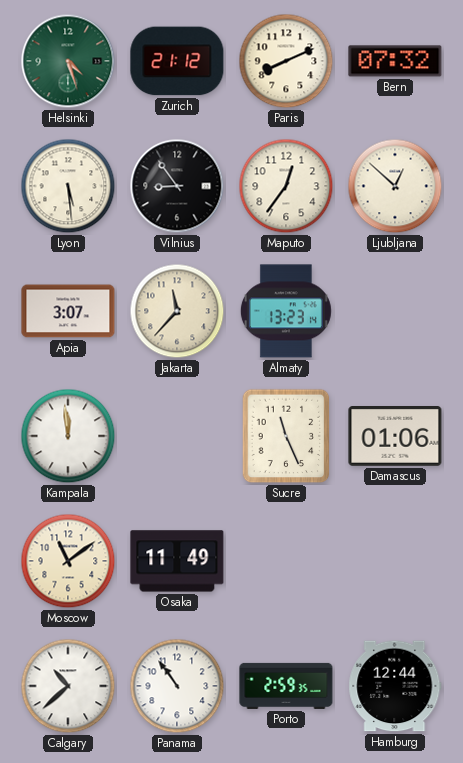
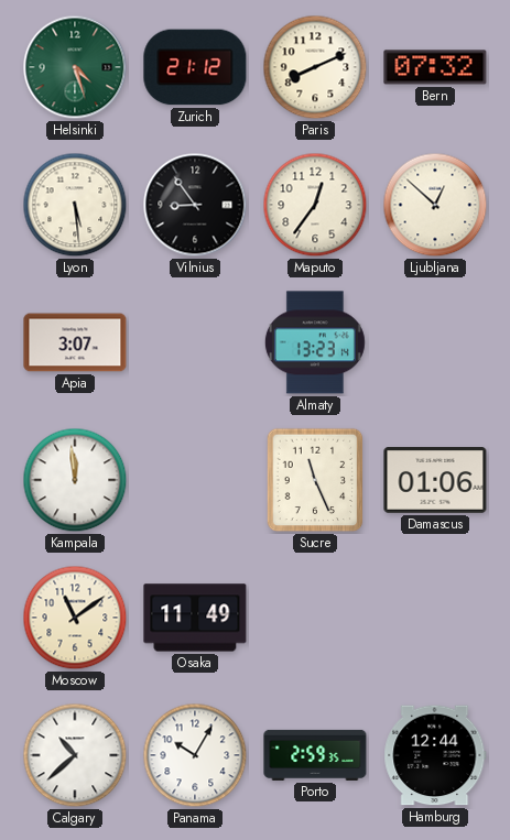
Jakarta: 11:37 -> none (177, 311)
Panama: 10:54 -> 10:05 (195, 755)
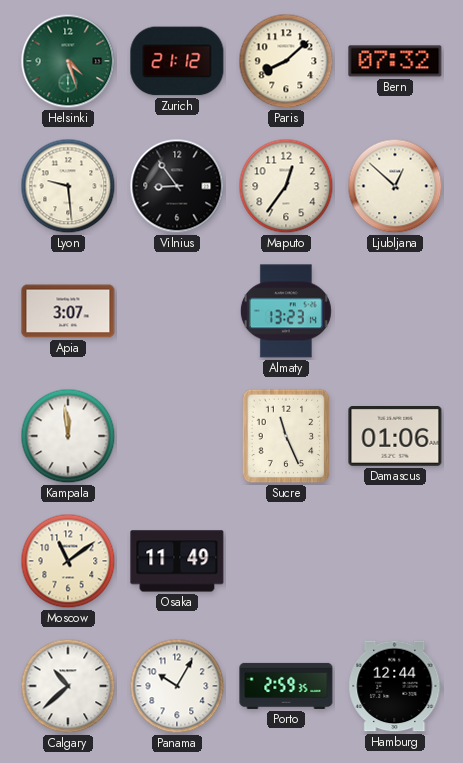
Paris: 8:11 -> 8:08 (286, 61)
Lyon: 5:29 -> 9:29 (68, 186)
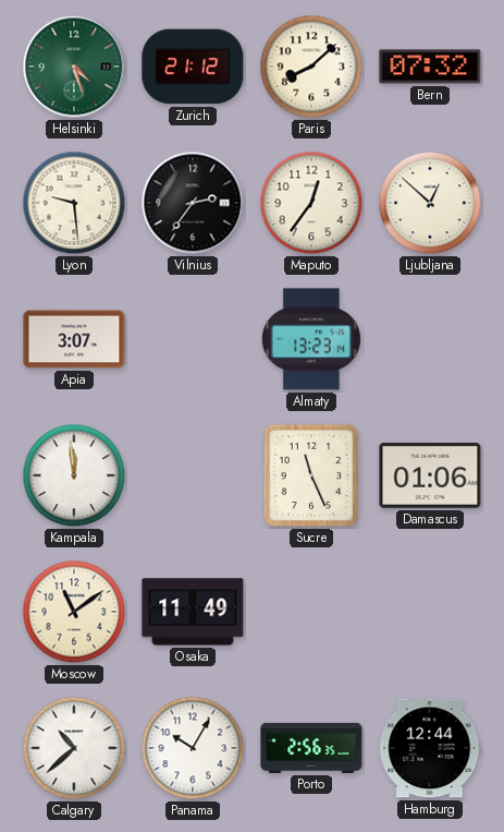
Vilnius: 8:54 -> 2:36 (193, 203)
Porto: 2:59 -> 2:56 (311, 748)
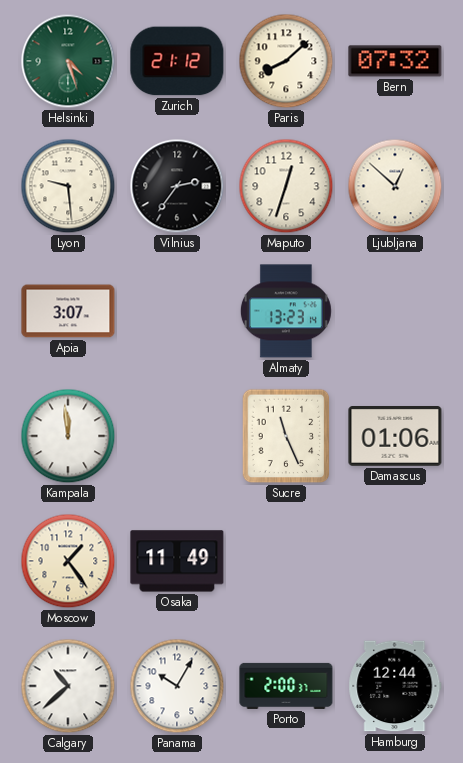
Maputo: 12:36 -> 12:33 (286, 186)
Moscow: 11:09 -> 1:24 (68, 561)
Porto: 2:56 -> 2:00 (286, 686)
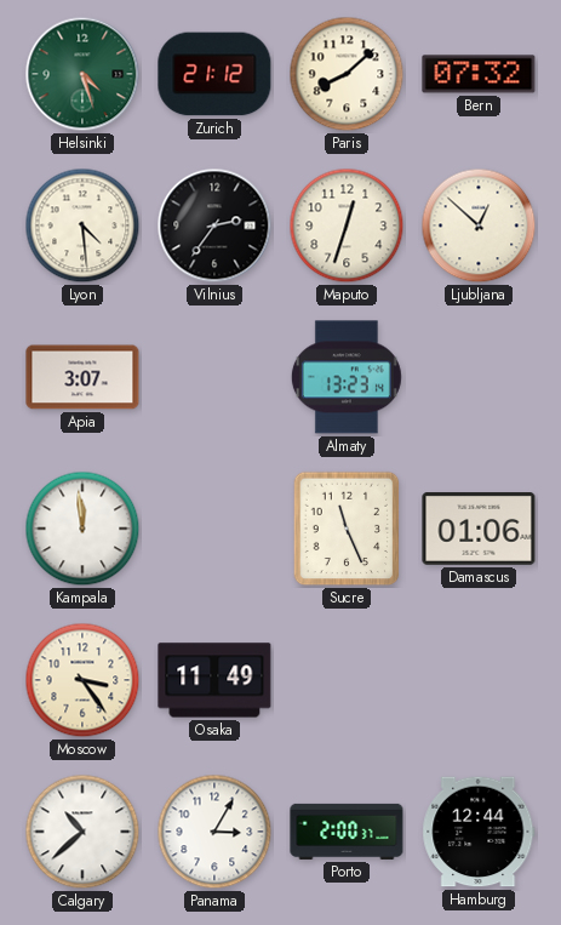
Lyon: 9:29 -> 4:29 (82, 225)
Moscow: 1:24 -> 3:24 (82, 680)
Panama: 10:05 -> 3:05 (214, 832)
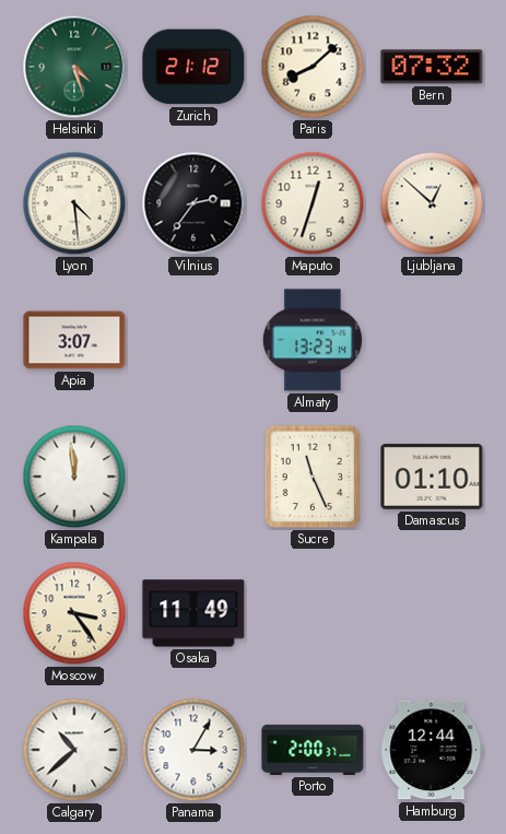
Damascus: 01:06 -> 01:10 (432, 478)
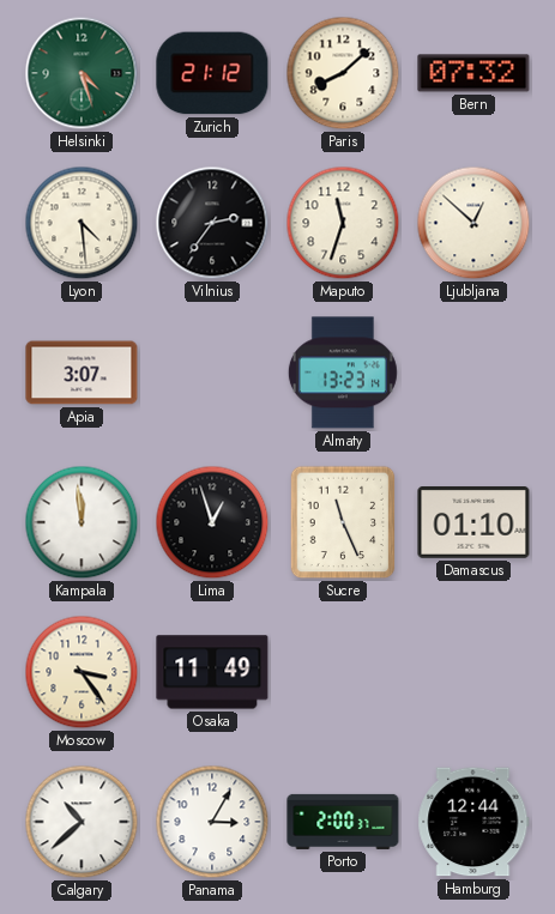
Maputo: 12:33 -> 11:33 (343, 223)
Lima: none -> 12:57 (212, 522)
